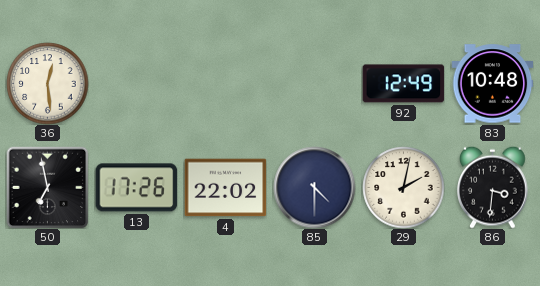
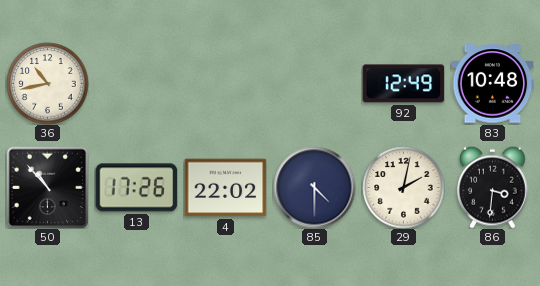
36: 12:29 -> 10:43 (47, 83)
50: 6:58 -> 10:53 (47, 187)
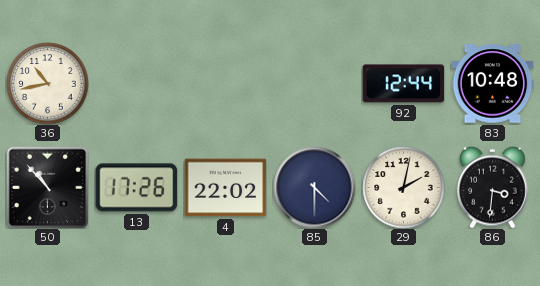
92: 12:49 -> 12:44 (403, 84)
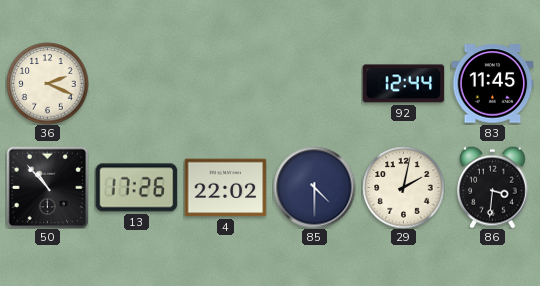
36: 10:43 -> 2:19 (47, 83)
83: 10:48 -> 11:45 (492, 84)
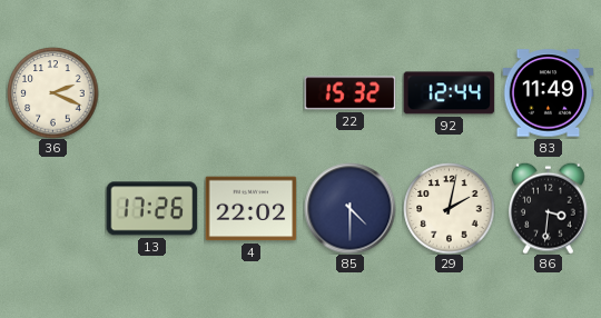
22: none -> 15:32 (349, 93)
83: 11:45 -> 11:49 (548, 93)
50: 10:53 -> none (47, 187)
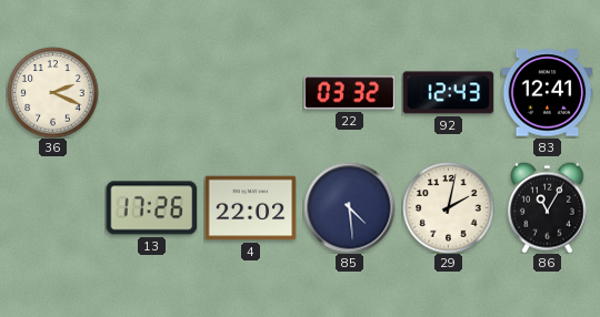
22: 15:32 -> 03:32 (349, 93)
92: 12:44 -> 12:43 (448, 93)
83: 11:49 -> 12:41 (547, 93)
85: 4:30 -> 4:29 (349, 207)
86: 3:31 -> 11:05 (548, 207)
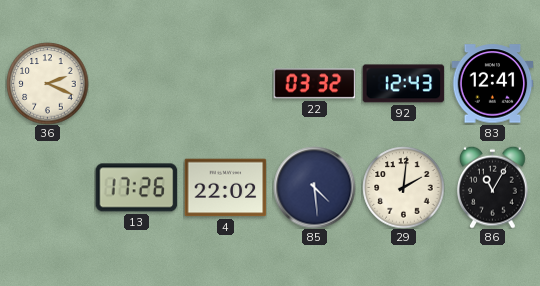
29: 2:02 -> 2:01 (403, 187)
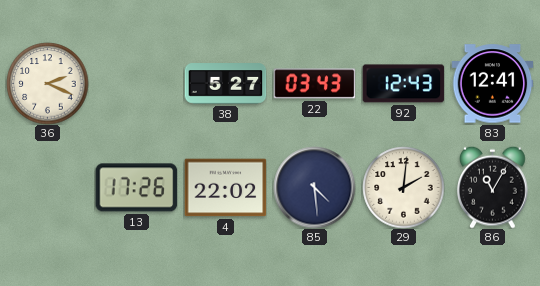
38: none -> 5:27 (225, 84)
22: 03:32 -> 03:43 (314, 84)
